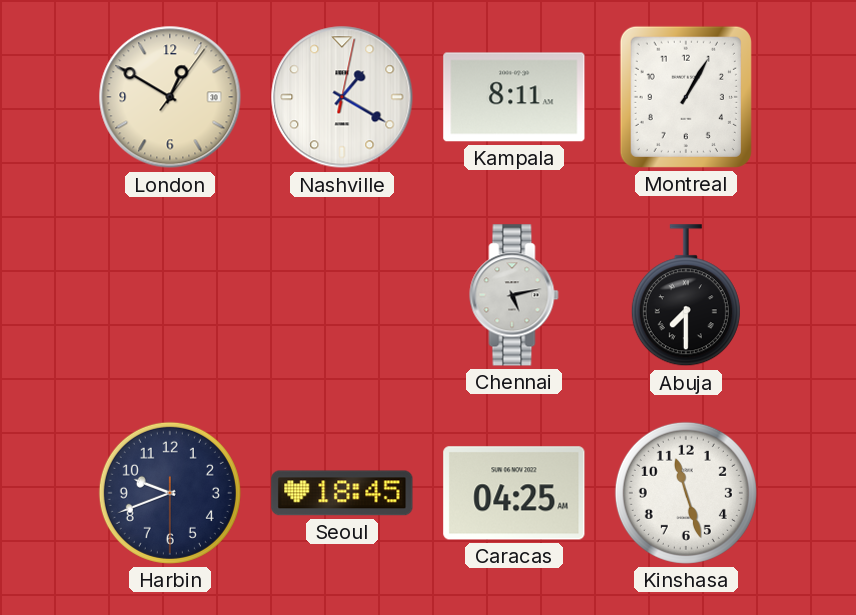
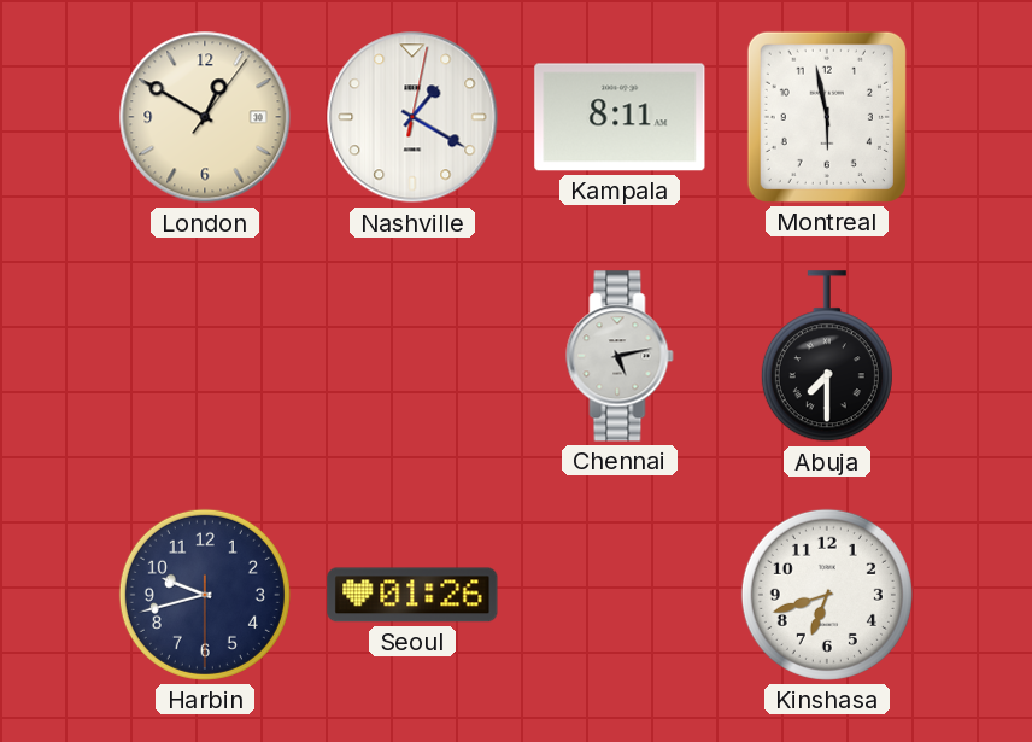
Montreal: 1:05 -> 5:58 (827, 117)
Harbin: 9:41 -> 9:42 (205, 595)
Seoul: 18:45 -> 01:26 (412, 595)
Caracas: 04:25 -> none (514, 493)
Kinshasa: 11:27 -> 6:42 (827, 595)
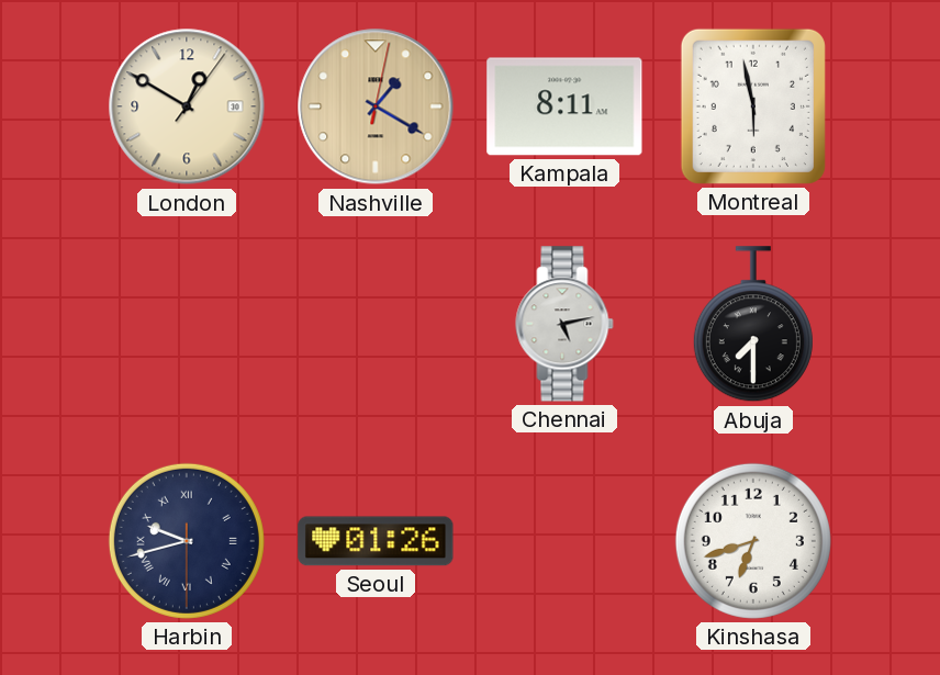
Nashville dial: white -> champagne (376, 106)
Harbin numerals: Arabic -> Roman (187, 541)
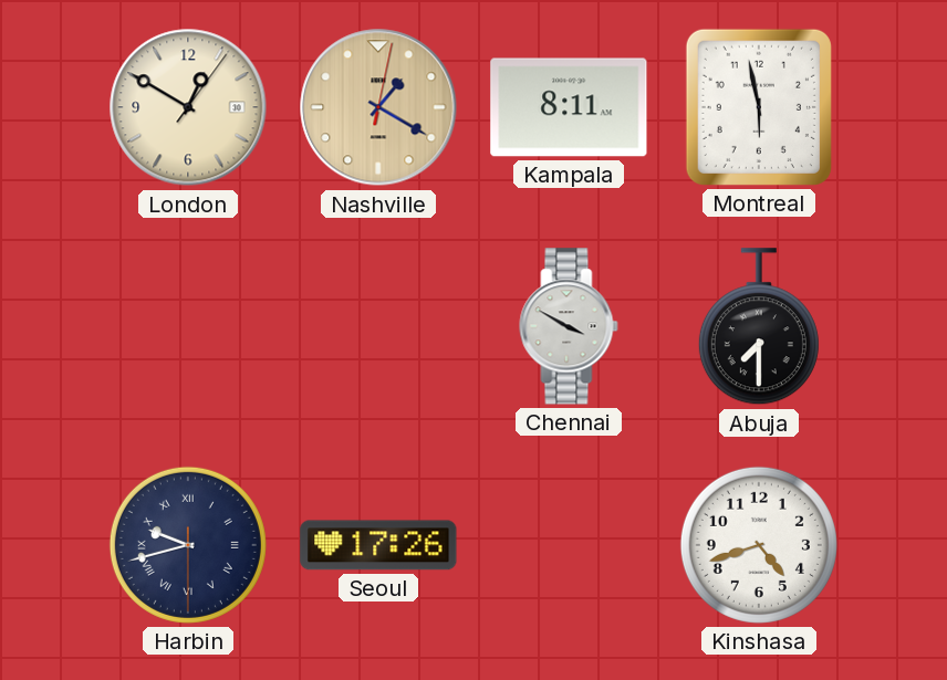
Chennai: 5:13 -> 3:50 (569, 326)
Seoul: 01:26 -> 17:26 (378, 545)
Kinshasa: 6:42 -> 4:42 (759, 545)
